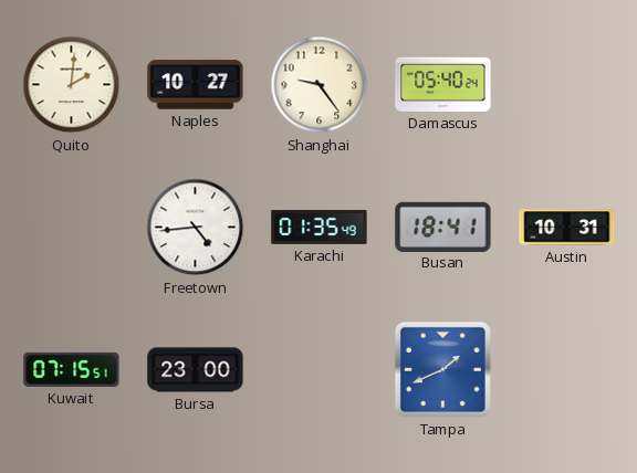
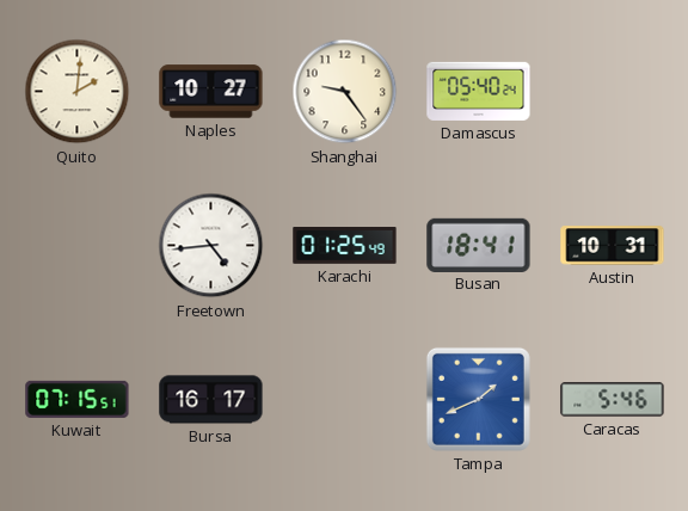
Karachi: 01:35 -> 01:25 (345, 246)
Bursa: 23:00 -> 16:17 (211, 400)
Caracas: none -> 5:46 (613, 400)
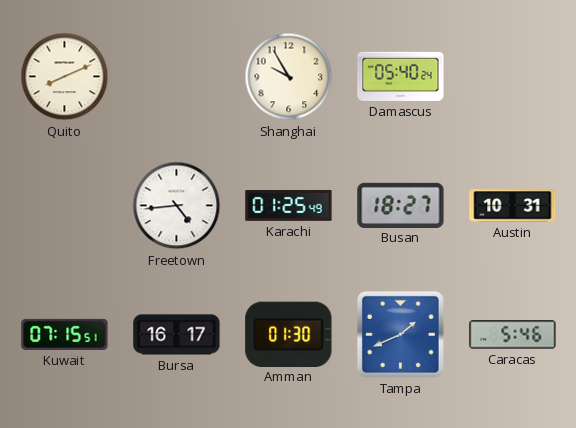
Quito: 2:01 -> 8:11 (65, 77)
Naples: 10:27 -> none (211, 92)
Shanghai: 9:24 -> 9:55 (289, 77)
Busan: 18:41 -> 18:27 (401, 205)
Amman: none -> 01:30 (289, 334)
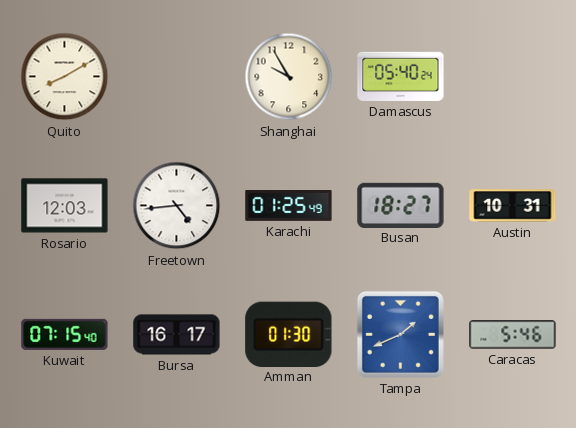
Quito: 8:11 -> 8:10 (65, 77)
Rosario: none -> 12:03 (65, 206)
Kuwait: 07:15:51 -> 07:15:40 (65, 334)
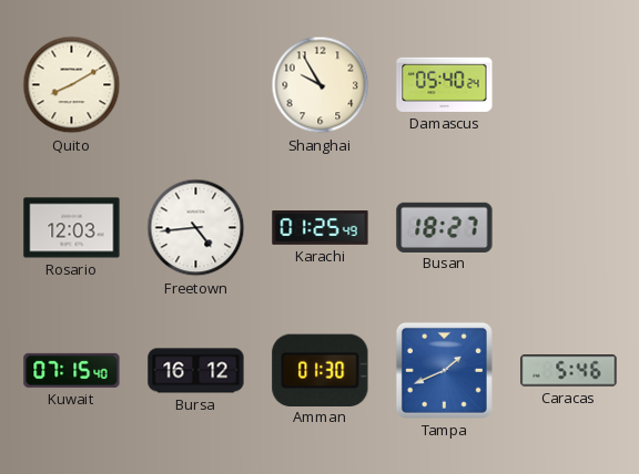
Austin: 10:31 -> none (513, 206)
Bursa: 16:17 -> 16:12 (196, 371)
